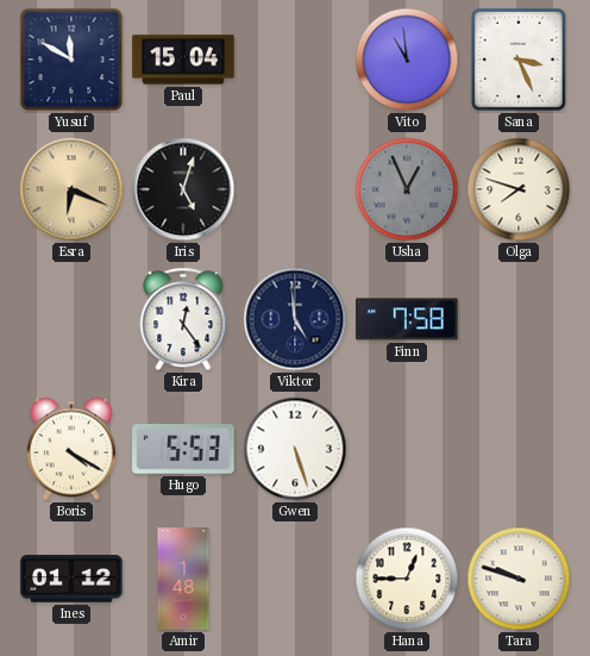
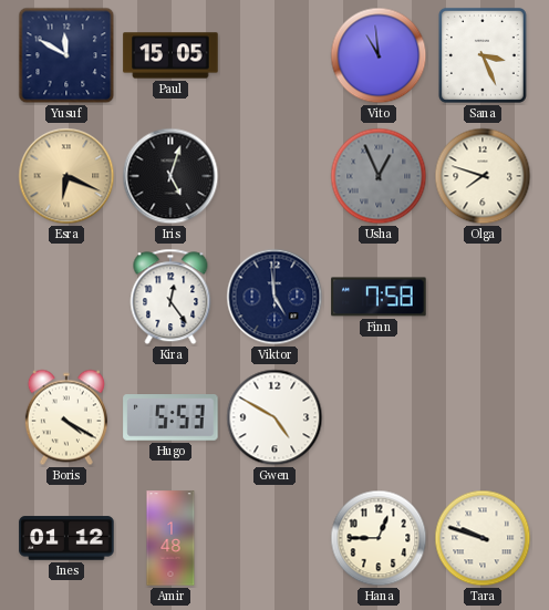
Paul: 15:04 -> 15:05 (170, 55)
Gwen: 5:27 -> 4:50 (274, 417)
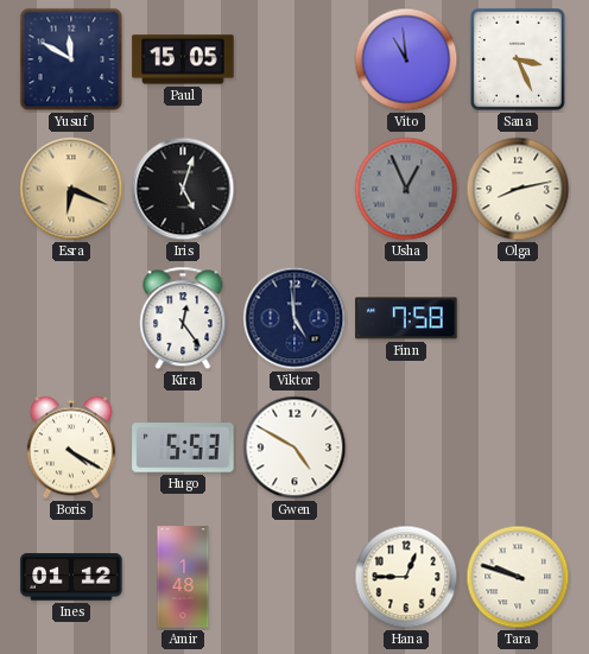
Olga: 7:48 -> 8:13 (518, 189)
